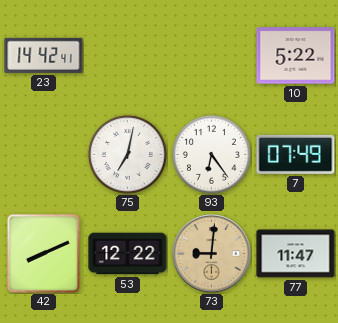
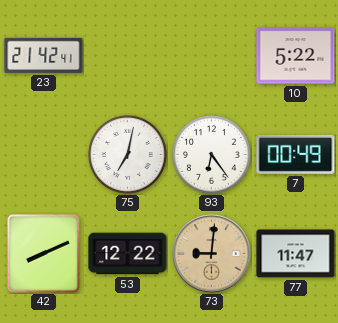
23: 14:42 -> 21:42 (44, 55)
7: 07:49 -> 00:49 (296, 154)
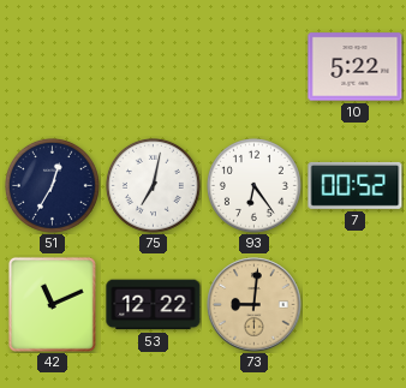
23: 21:42 -> none (44, 55)
51: none -> 12:35 (52, 185)
7: 00:49 -> 00:52 (356, 185)
42: 8:11 -> 11:11 (52, 304)
77: 11:47 -> none (296, 254)
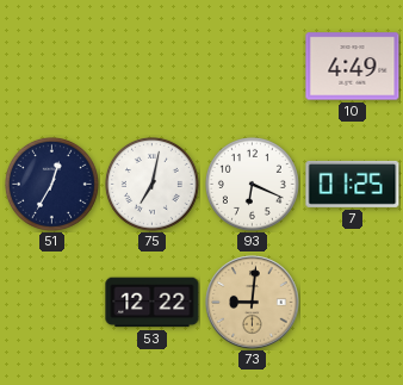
10: 5:22 -> 4:49 (353, 67)
93: 6:24 -> 6:19 (252, 184)
7: 00:52 -> 01:25 (353, 184)
42: 11:11 -> none (52, 304)
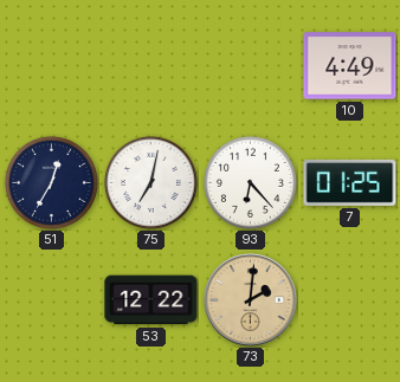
93: 6:19 -> 6:23 (250, 182)
73: 9:01 -> 2:01 (251, 300)
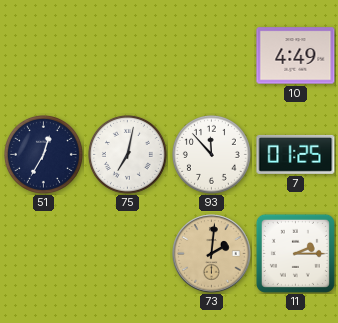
93: 6:23 -> 11:53 (211, 154)
53: 12:22 -> none (151, 300)
11: none -> 2:15 (295, 253)
